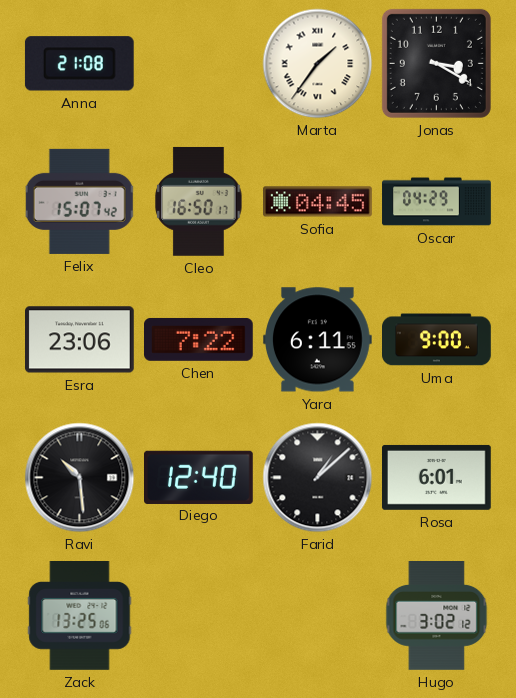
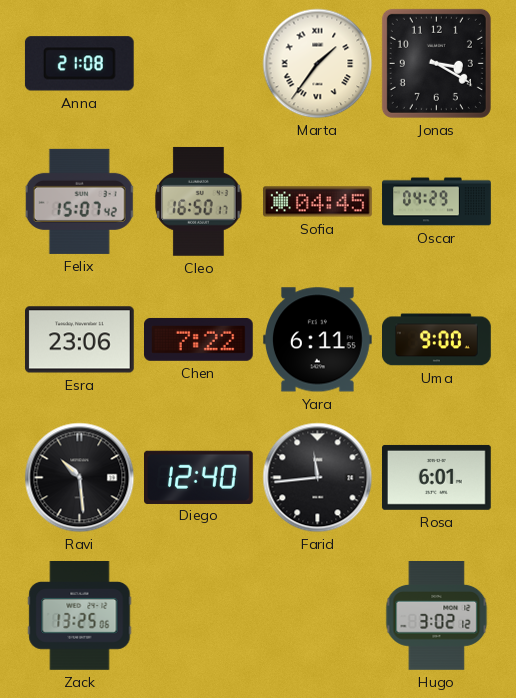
Farid: 1:08 -> 11:44 (318, 478)
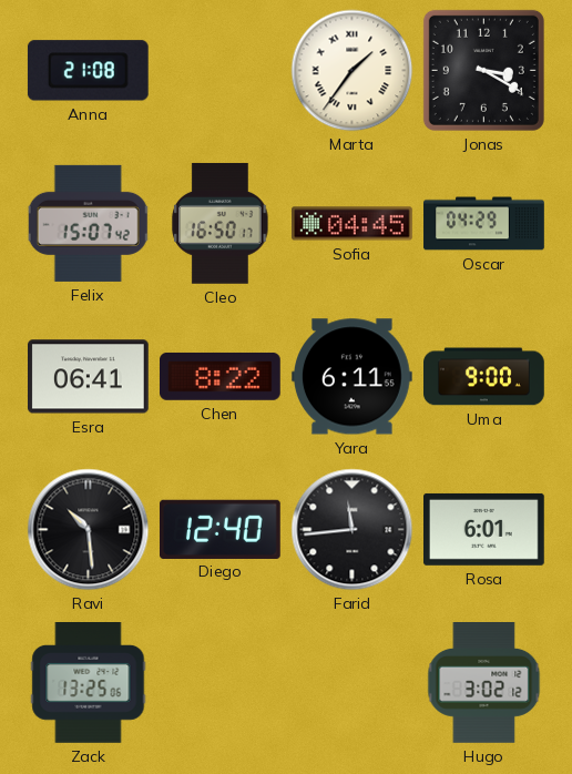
Esra: 23:06 -> 06:41 (89, 377)
Chen: 7:22 -> 8:22 (221, 376)
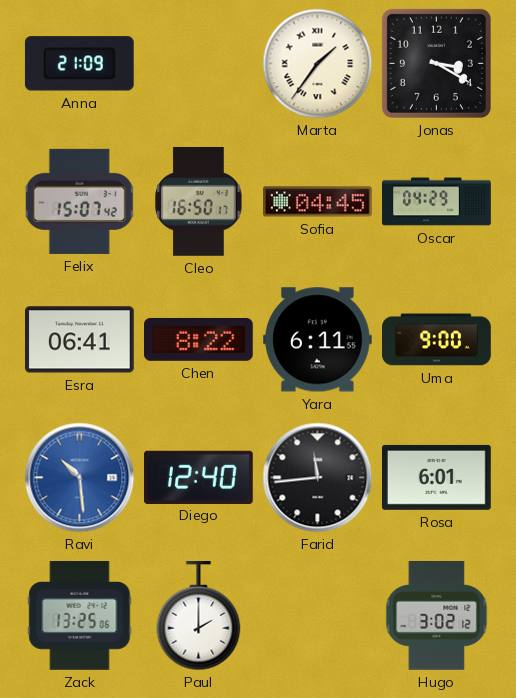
Anna: 21:08 -> 21:09 (79, 64)
Ravi dial: black -> blue (80, 478)
Paul: none -> 2:00 (199, 617)
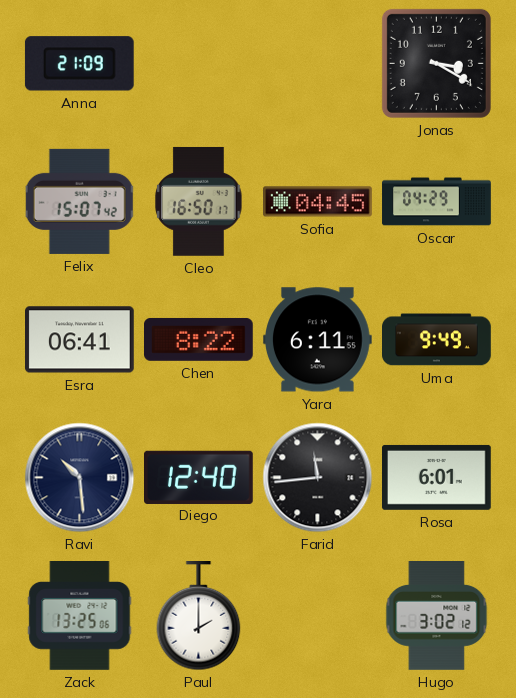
Marta: 1:36 -> none (318, 64)
Uma: 9:00 -> 9:49 (437, 340)
Ravi dial: blue -> navy (80, 478)
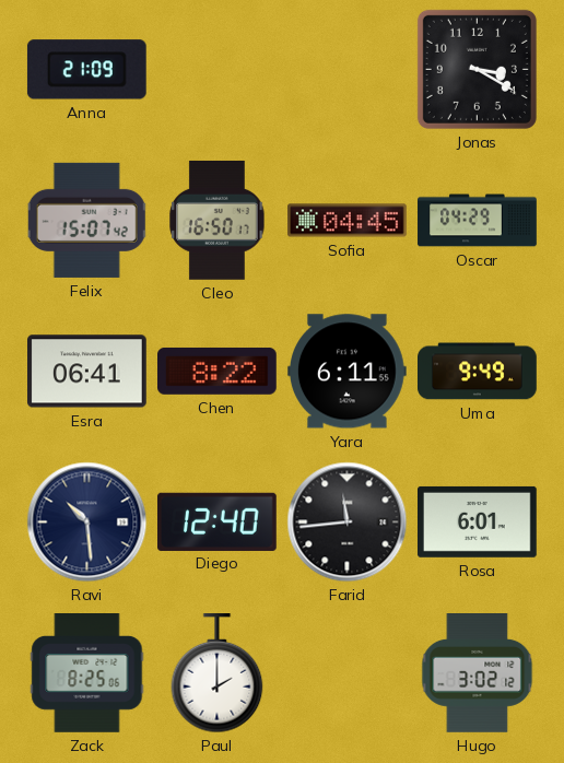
Zack: 13:25 -> 8:25 (87, 673)
